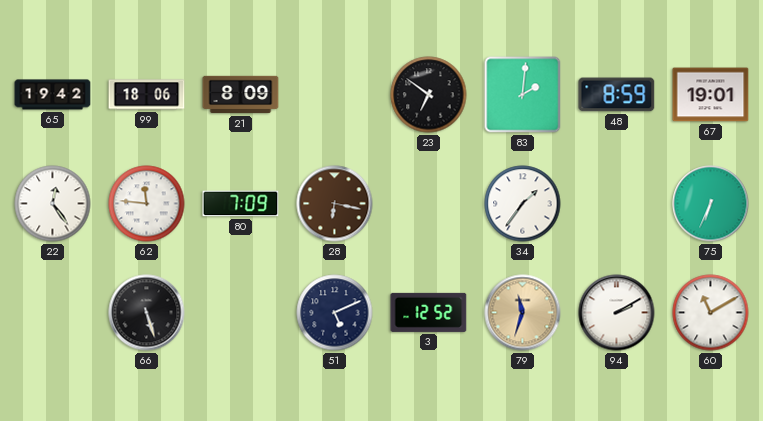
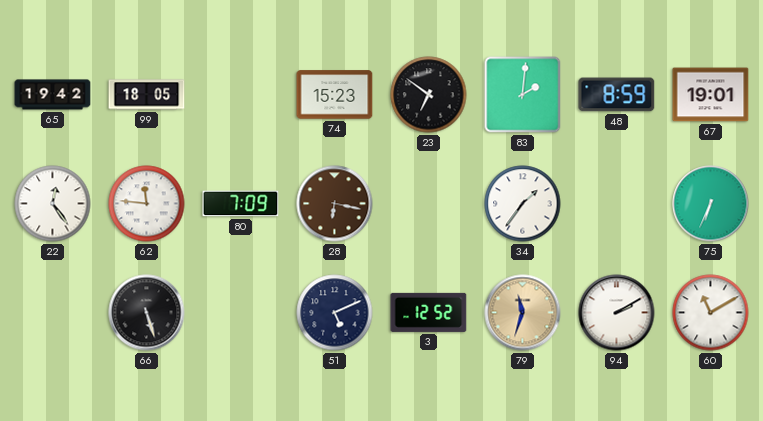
99: 18:06 -> 18:05 (147, 95)
21: 8:09 -> none (241, 95)
74: none -> 15:23 (335, 95)
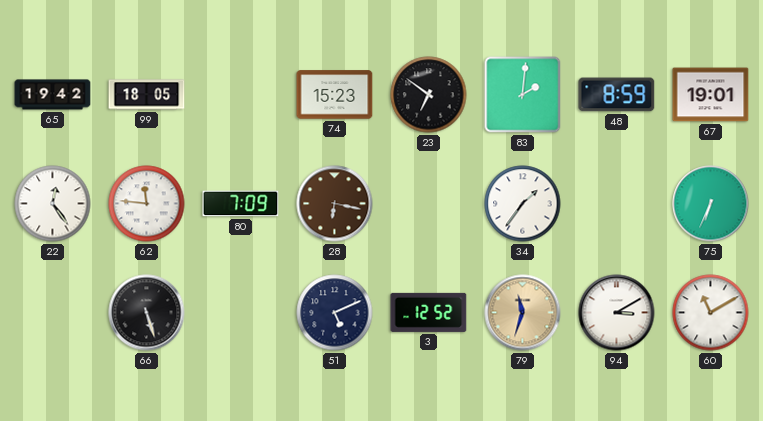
94: 2:10 -> 3:10 (617, 313)
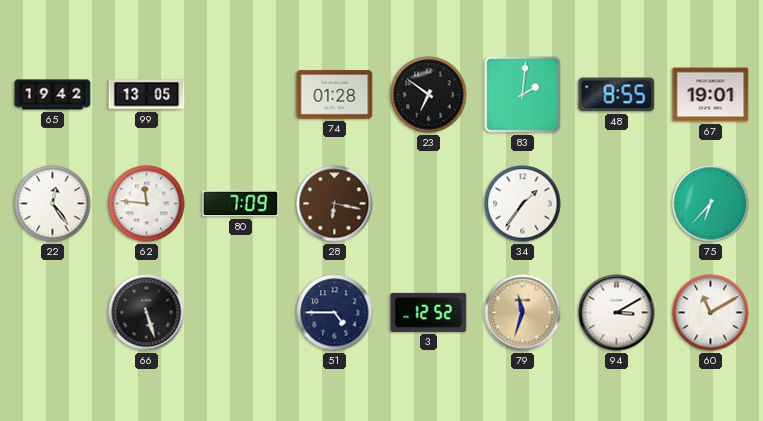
99: 18:05 -> 13:05 (147, 95)
74: 15:23 -> 01:28 (335, 95)
48: 8:59 -> 8:55 (617, 95)
75: 6:34 -> 6:37 (711, 204)
51: 5:11 -> 4:45 (335, 313)
